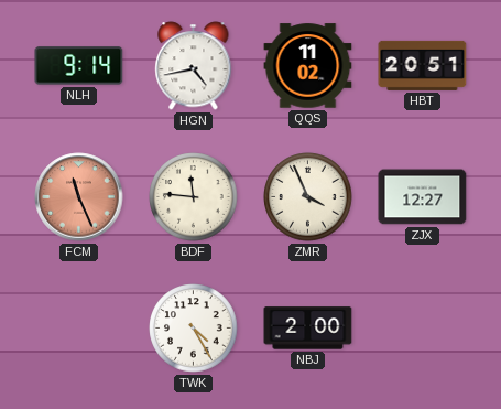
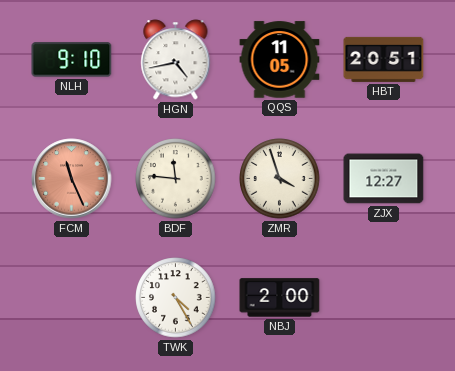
NLH: 9:14 -> 9:10 (72, 60)
QQS: 11:02 -> 11:05 (280, 60)
ZMR: 3:56 -> 3:57 (280, 179)
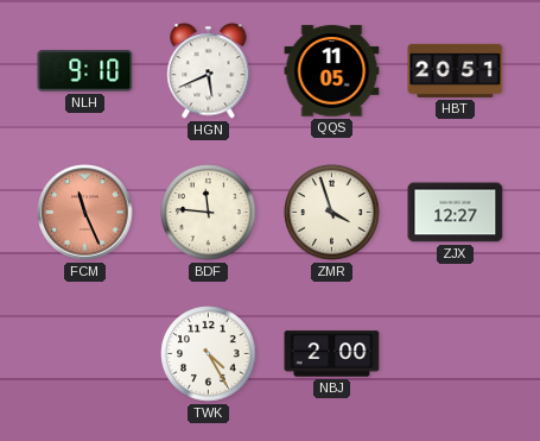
HGN: 4:43 -> 5:41 (209, 71)
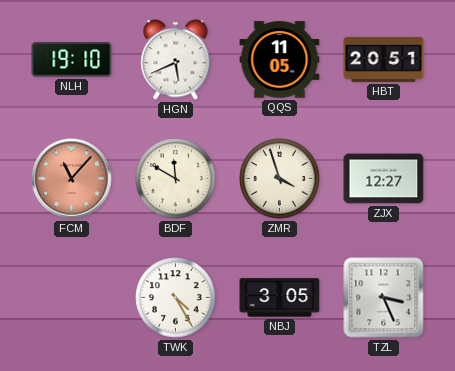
NLH: 9:10 -> 19:10 (72, 60)
FCM: 11:26 -> 11:07 (72, 179)
BDF: 11:46 -> 11:50 (176, 179)
NBJ: 2:00 -> 3:05 (280, 298)
TZL: none -> 3:26 (384, 298)
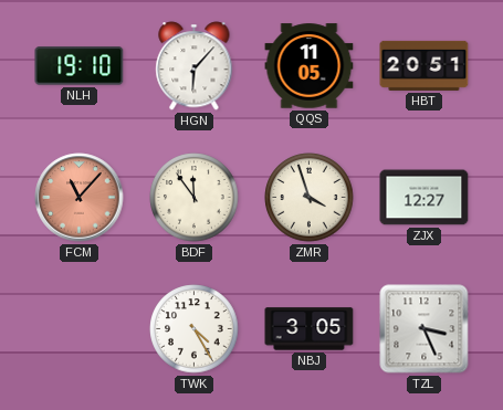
HGN: 5:41 -> 6:07 (195, 66)
BDF: 11:50 -> 11:54 (195, 198)
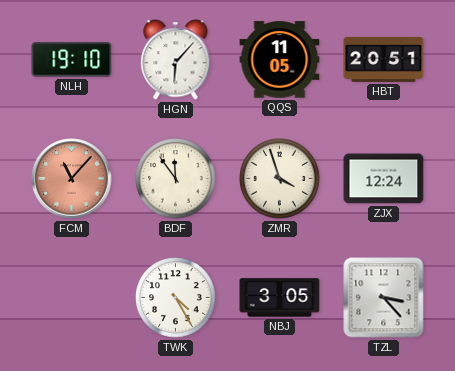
ZJX: 12:27 -> 12:24 (384, 179)
TZL: 3:26 -> 3:23 (384, 298)
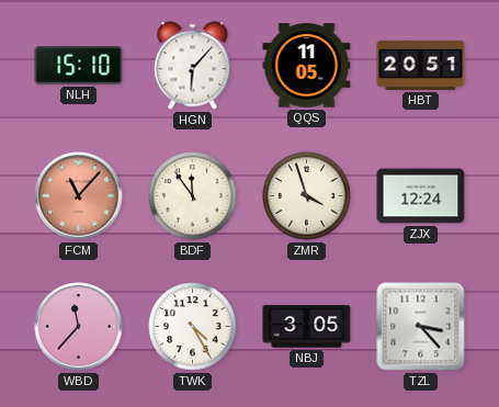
NLH: 19:10 -> 15:10 (79, 66)
WBD: none -> 11:37 (79, 327)
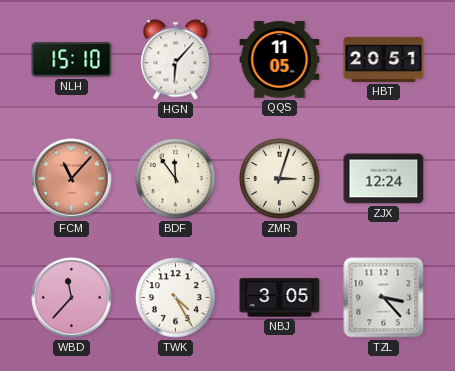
ZMR: 3:57 -> 3:03 (280, 179)
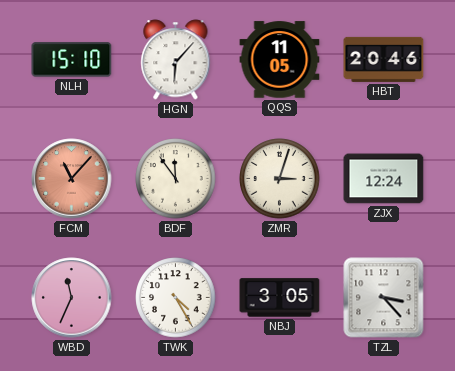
HBT: 20:51 -> 20:46 (384, 59)
WBD: 11:37 -> 11:34 (72, 298)
